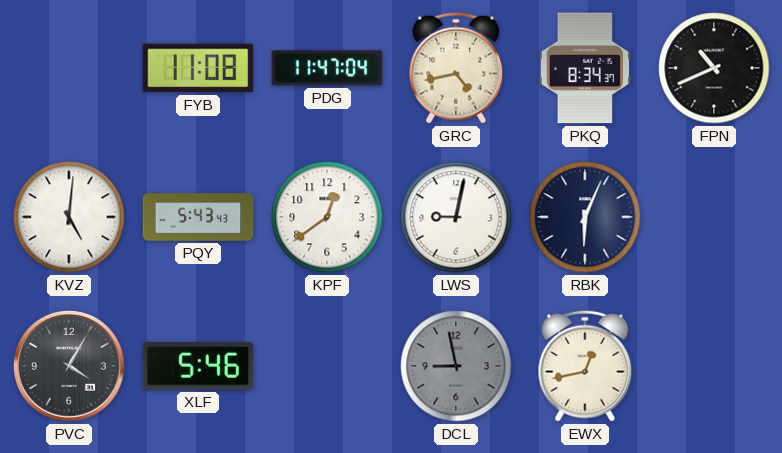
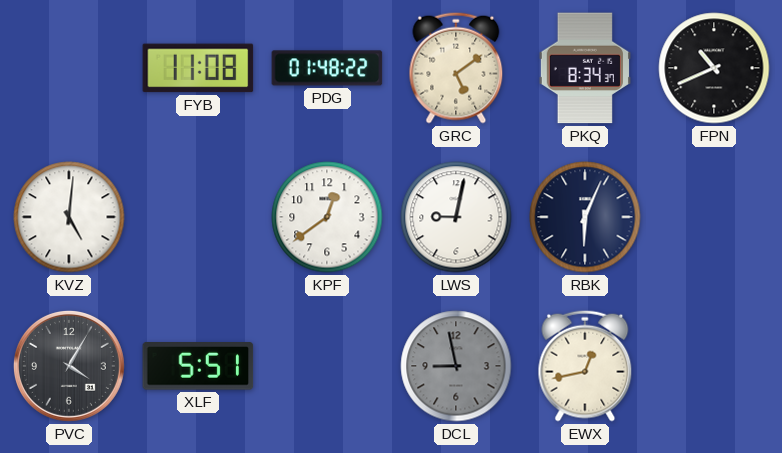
PDG: 11:47 -> 01:48 (327, 68)
GRC: 4:43 -> 5:09 (456, 68)
PQY: 5:43 -> none (198, 217)
XLF: 5:46 -> 5:51 (198, 366)
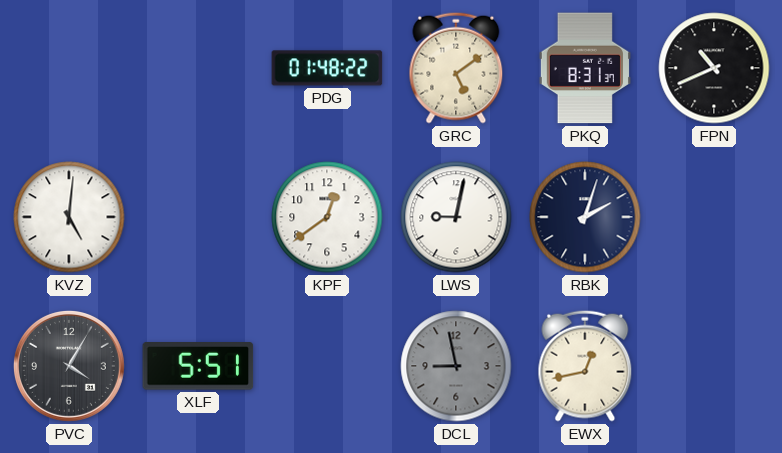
FYB: 11:08 -> none (198, 68)
PKQ: 8:34 -> 8:31 (585, 68)
RBK: 6:04 -> 2:03 (585, 217)
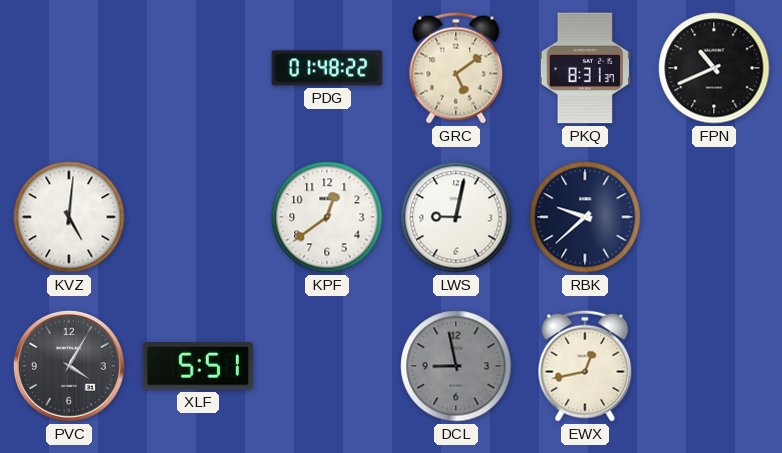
RBK: 2:03 -> 9:38 (585, 217)
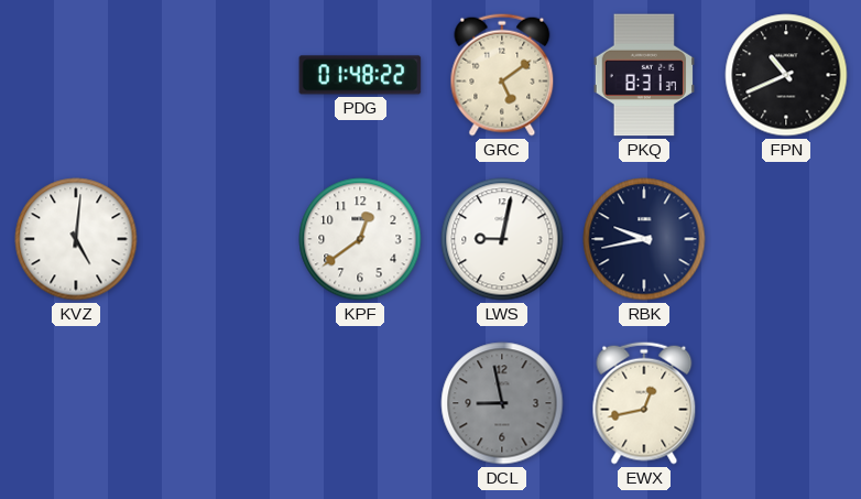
RBK: 9:38 -> 9:43 (644, 239)
PVC: 4:05 -> none (69, 366)
XLF: 5:51 -> none (198, 366)
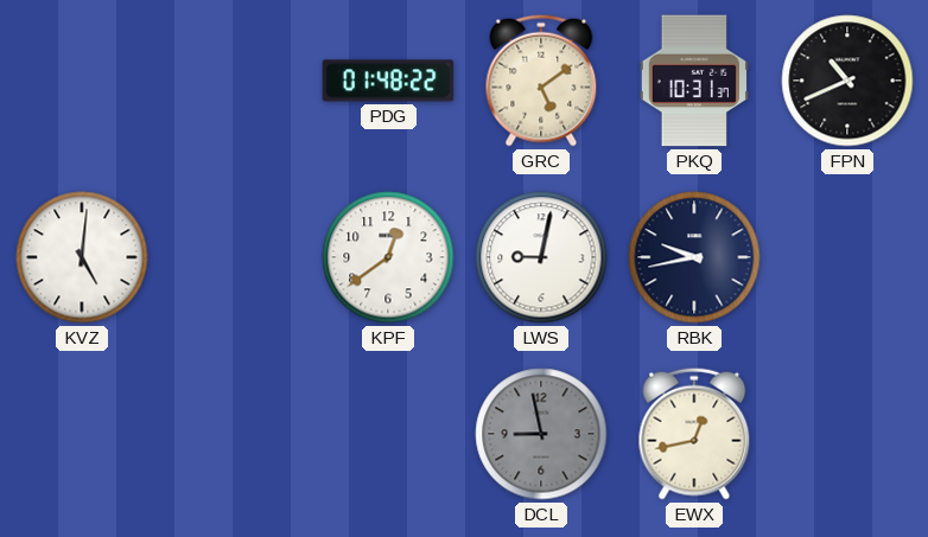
PKQ: 8:31 -> 10:31 (694, 81)
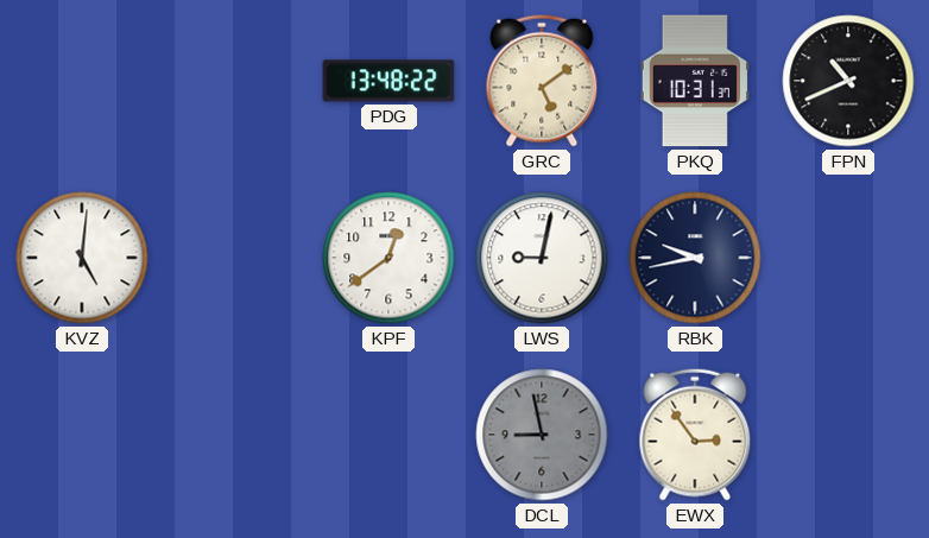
PDG: 01:48 -> 13:48 (388, 81)
EWX: 12:43 -> 2:54 (695, 435)
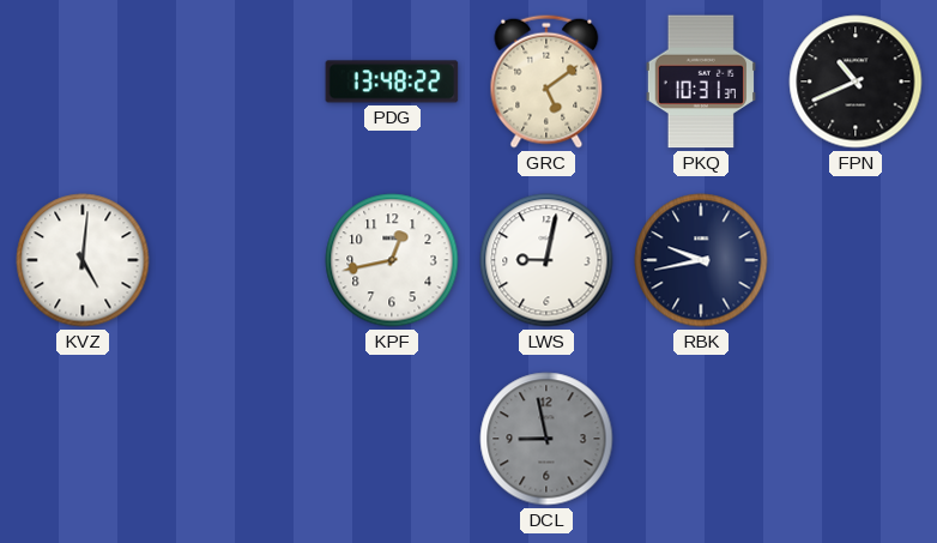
KPF: 12:39 -> 12:43 (392, 260)
EWX: 2:54 -> none (695, 435)
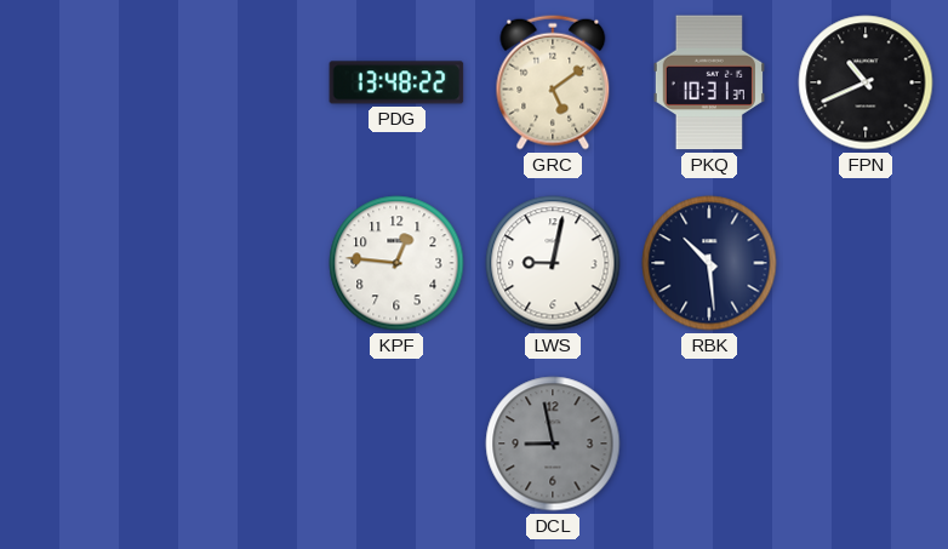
KVZ: 5:01 -> none (83, 260)
KPF: 12:43 -> 12:46 (396, 263)
RBK: 9:43 -> 10:29 (709, 263)
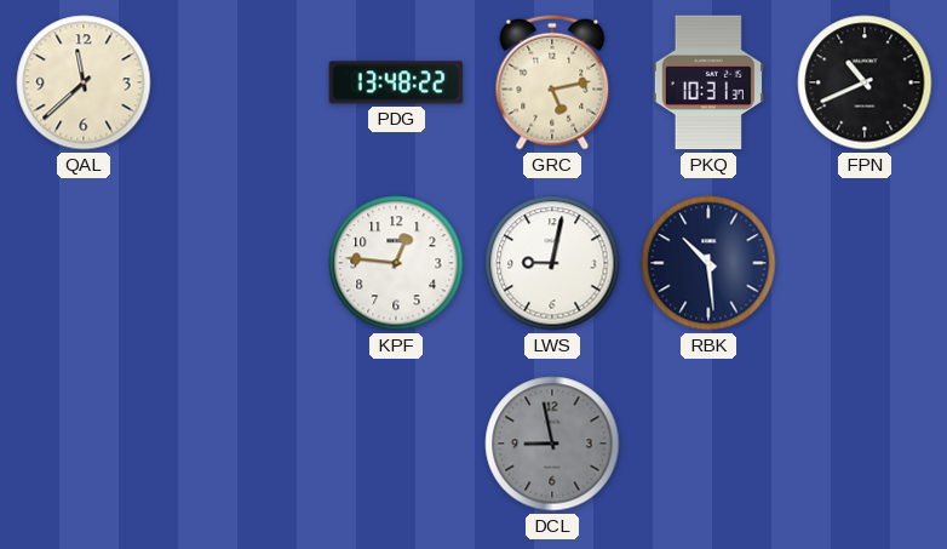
QAL: none -> 11:38 (84, 82)
GRC: 5:09 -> 5:13 (552, 82)
